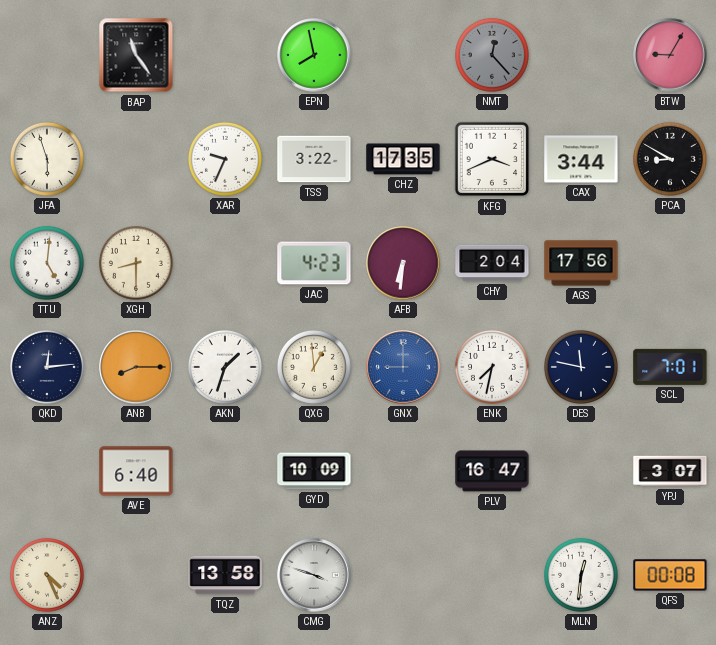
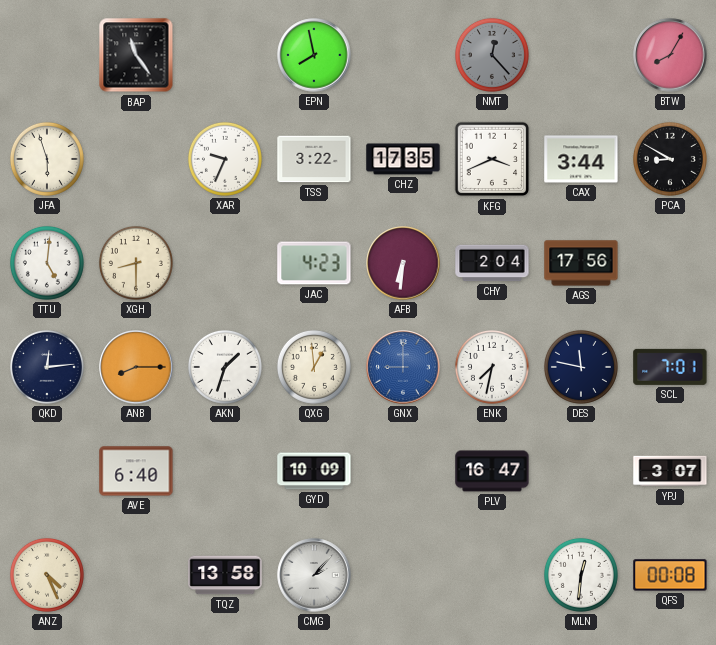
BTW: 9:05 -> 8:05 (670, 55)
CMG: 3:48 -> 2:07 (314, 575)
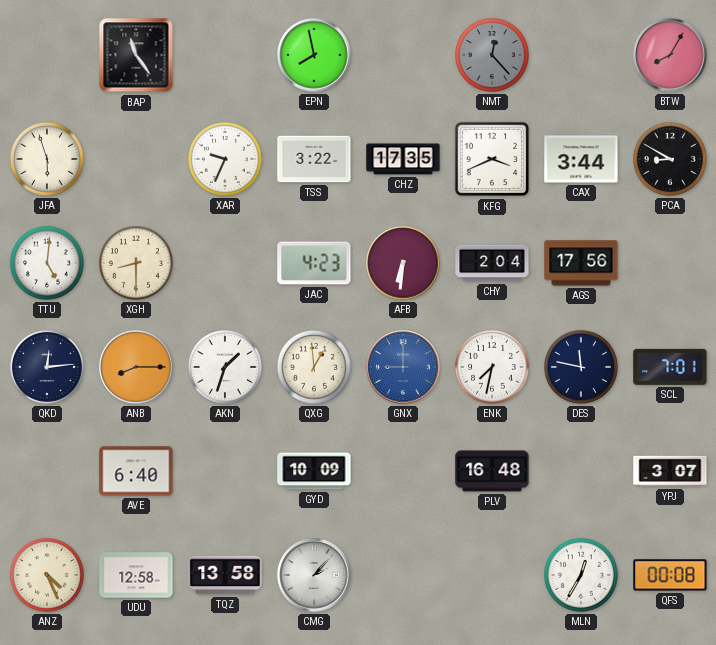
PLV: 16:47 -> 16:48 (492, 471)
UDU: none -> 12:58 (136, 575)
MLN: 12:31 -> 12:35 (581, 575)
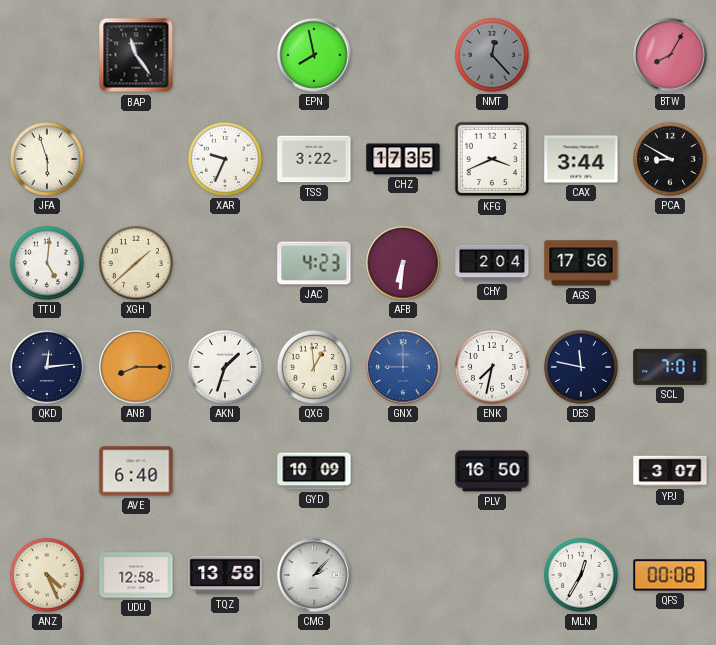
XGH: 8:30 -> 1:38 (136, 263)
PLV: 16:48 -> 16:50 (492, 471)
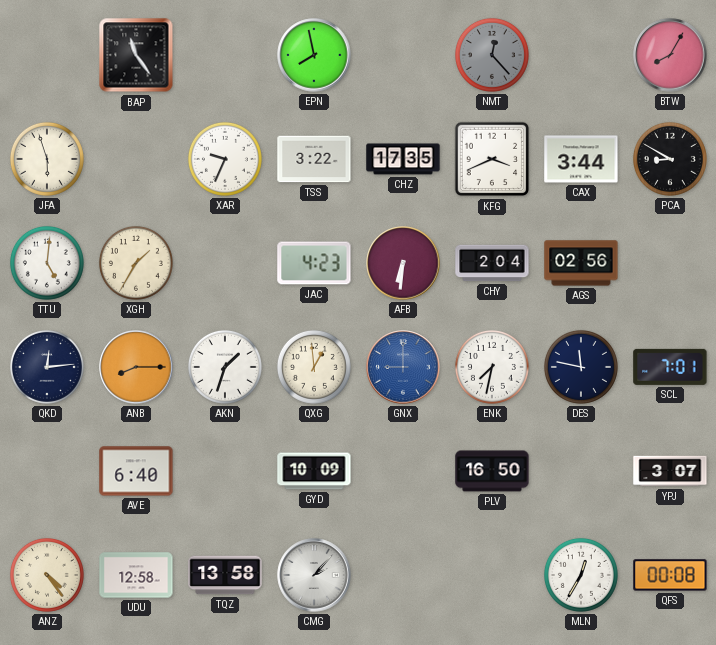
XGH: 1:38 -> 1:35 (136, 263)
AGS: 17:56 -> 02:56 (581, 263)
ANZ: 4:26 -> 4:24 (47, 575)
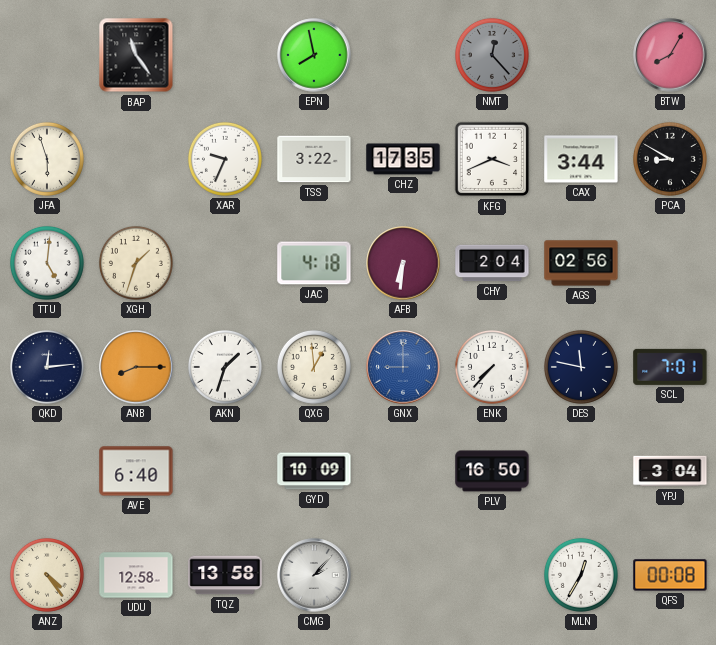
XGH: 1:35 -> 1:33 (136, 263)
JAC: 4:23 -> 4:18 (314, 263)
ENK: 7:32 -> 7:37 (492, 367)
YPJ: 3:07 -> 3:04 (670, 471)
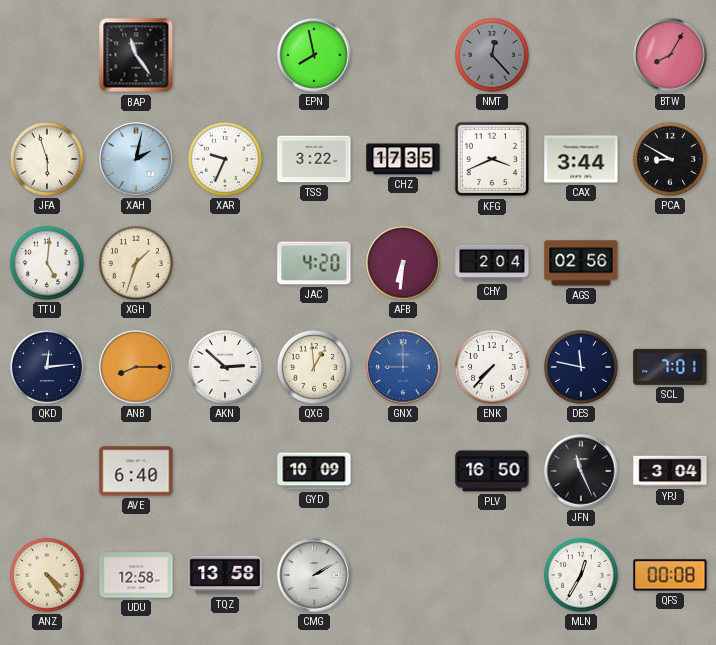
XAH: none -> 2:02 (136, 159)
JAC: 4:18 -> 4:20 (314, 263)
AKN: 1:33 -> 2:52 (225, 367)
JFN: none -> 11:26 (581, 471)
CMG: 2:07 -> 2:10 (314, 575)
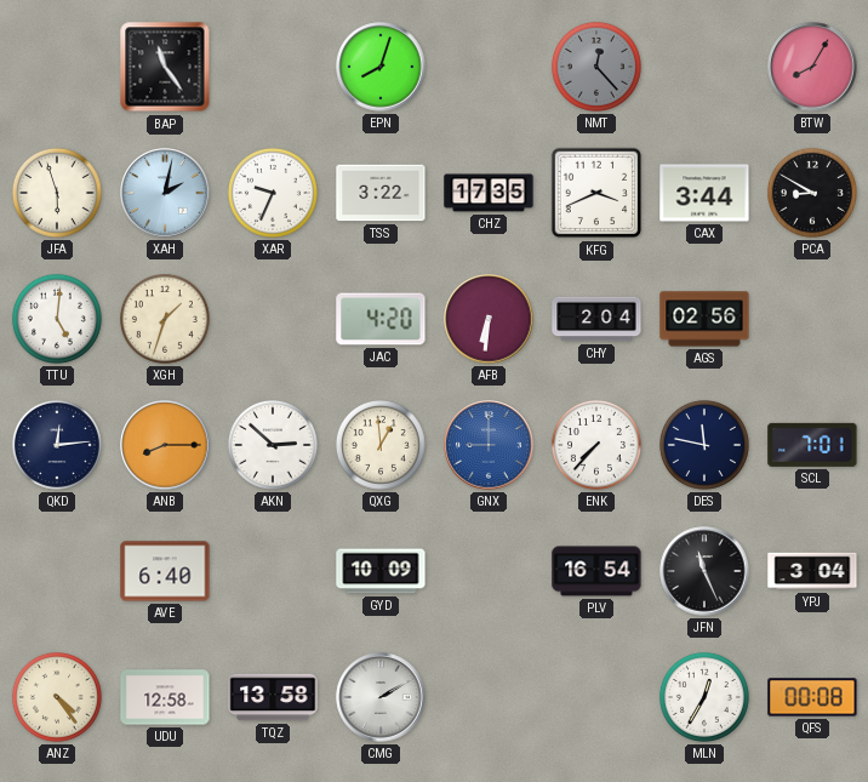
EPN: 7:58 -> 8:03 (381, 67)
PLV: 16:50 -> 16:54 (596, 571)
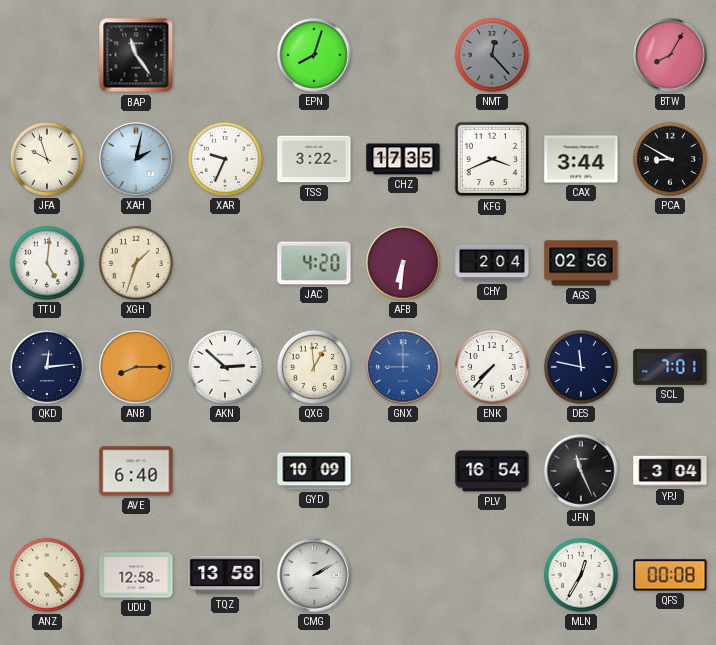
JFA: 5:57 -> 9:57 (47, 159)
